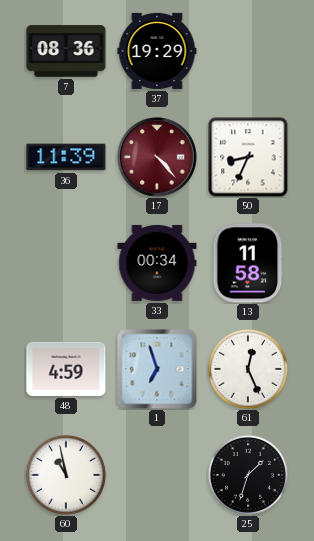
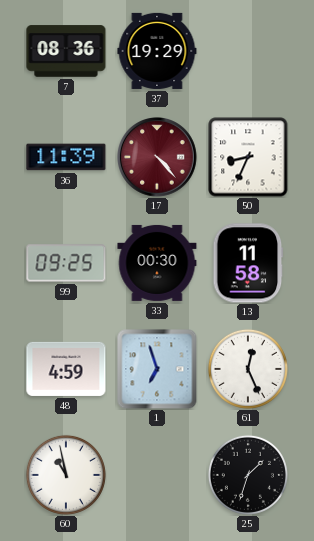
99: none -> 09:25 (66, 263)
33: 00:34 -> 00:30 (157, 263)
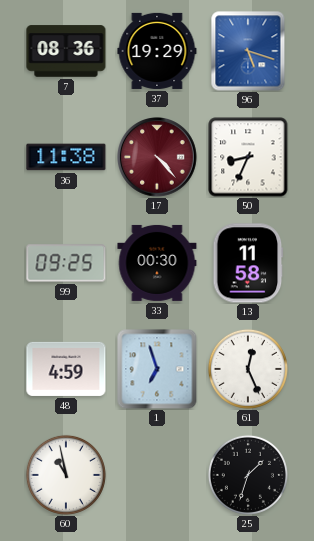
96: none -> 5:18 (248, 51)
36: 11:39 -> 11:38 (66, 157)
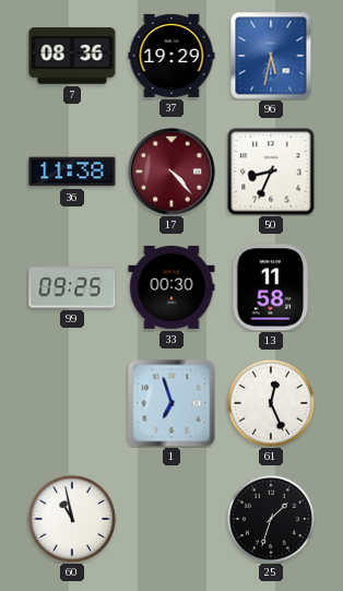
96: 5:18 -> 5:32 (271, 56)
48: 4:59 -> none (66, 369)
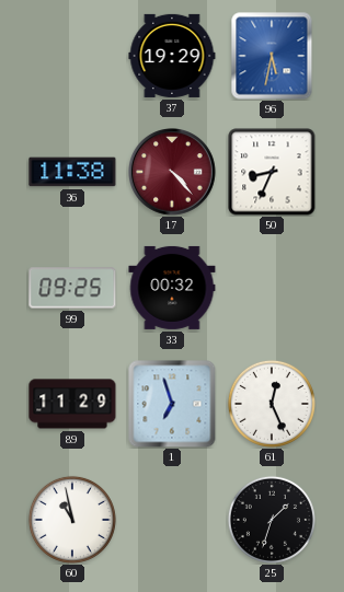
7: 08:36 -> none (72, 56)
33: 00:30 -> 00:32 (172, 288)
13: 11:58 -> none (271, 287)
89: none -> 11:29 (72, 404)
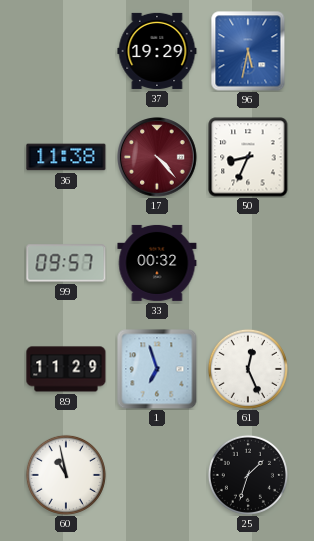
99: 09:25 -> 09:57 (66, 263)
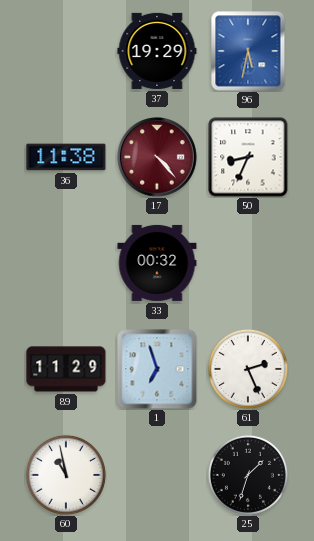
99: 09:57 -> none (66, 263)
61: 12:26 -> 2:26 (248, 369)
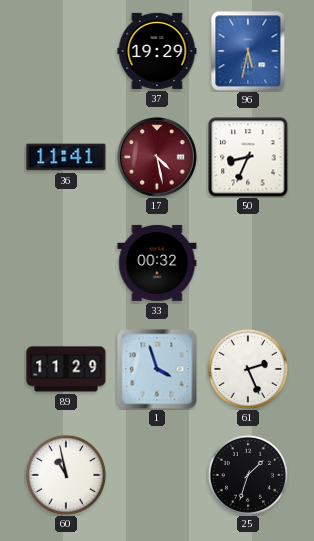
36: 11:38 -> 11:41 (66, 157)
17: 4:23 -> 4:28 (158, 158)
1: 6:57 -> 3:57 (157, 369)
